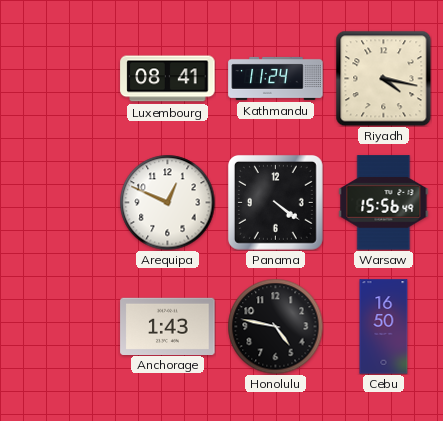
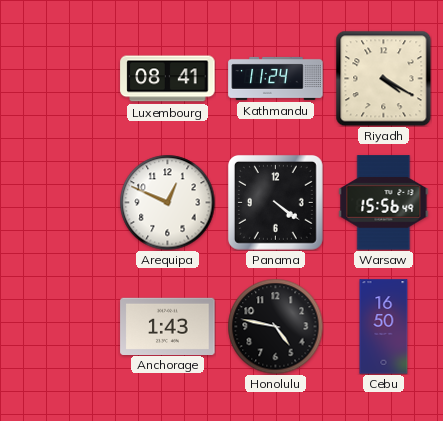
Riyadh: 4:17 -> 4:20 (383, 78)
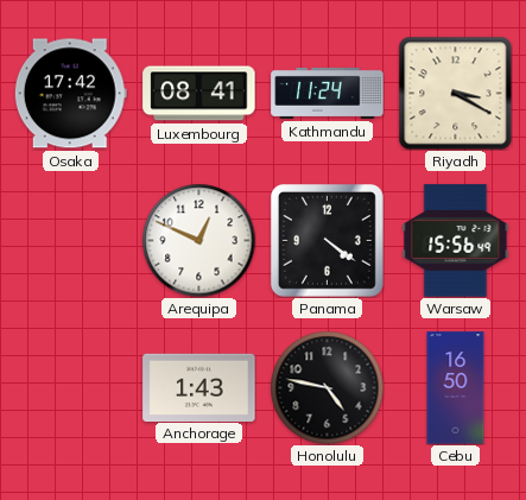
Osaka: none -> 17:42 (70, 94)
Riyadh: 4:20 -> 3:20 (455, 93)
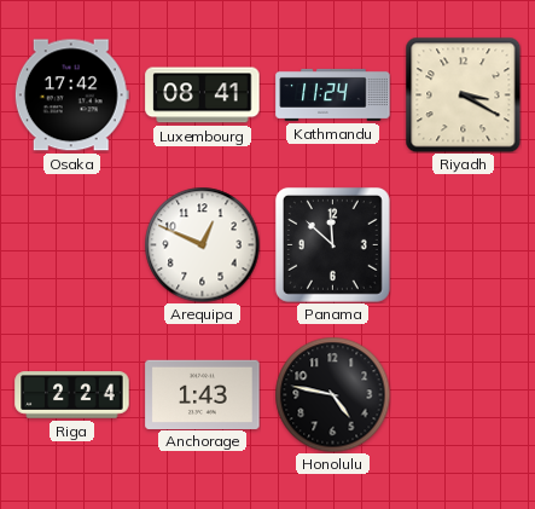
Panama: 4:21 -> 11:52 (332, 244)
Warsaw: 15:56 -> none (456, 241)
Riga: none -> 2:24 (72, 395)
Cebu: 16:50 -> none (456, 388)
